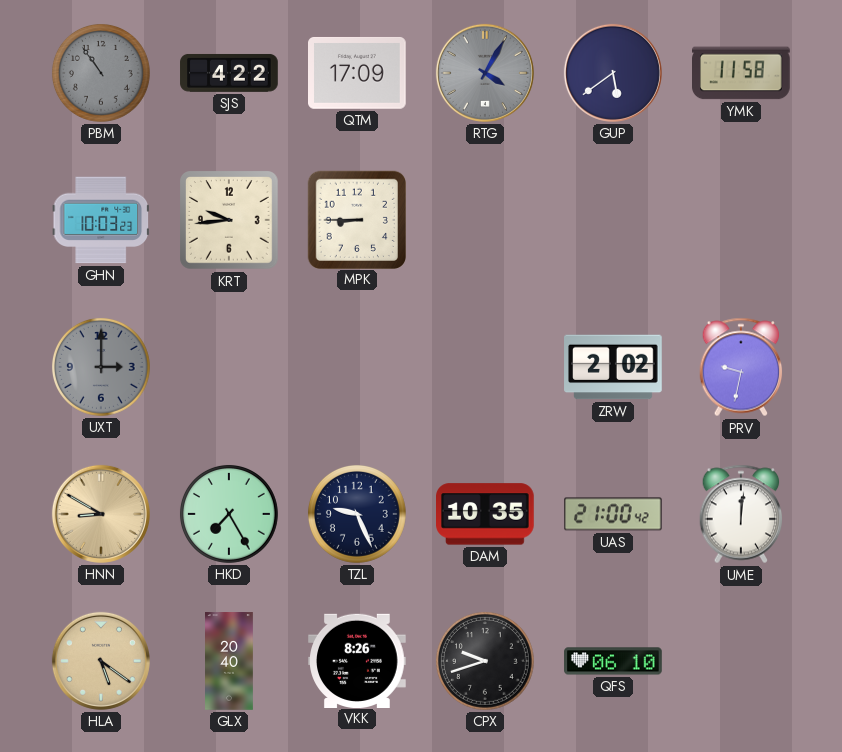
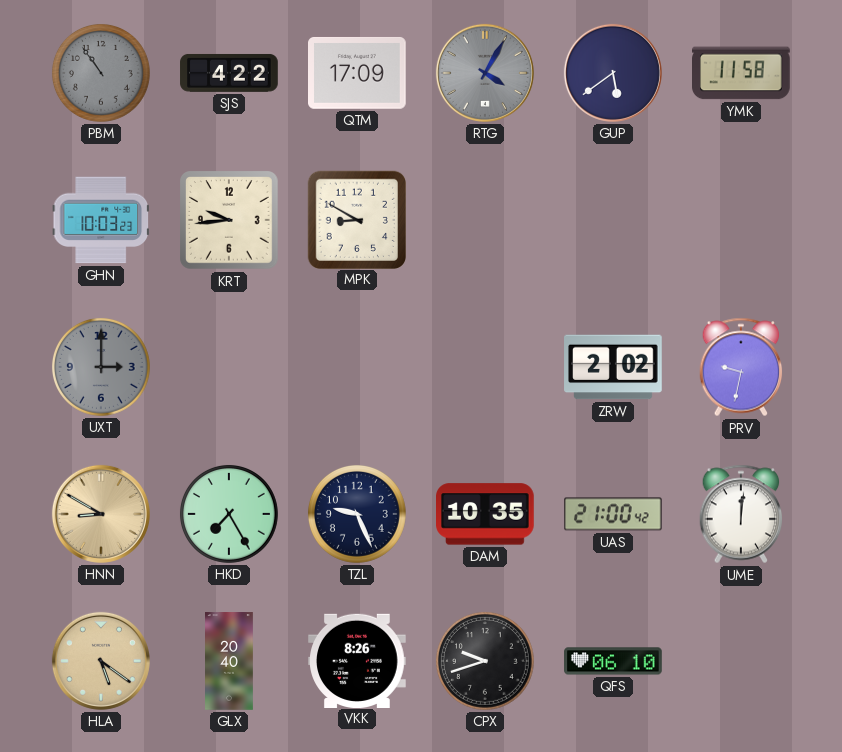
MPK: 8:45 -> 8:50 (356, 219)
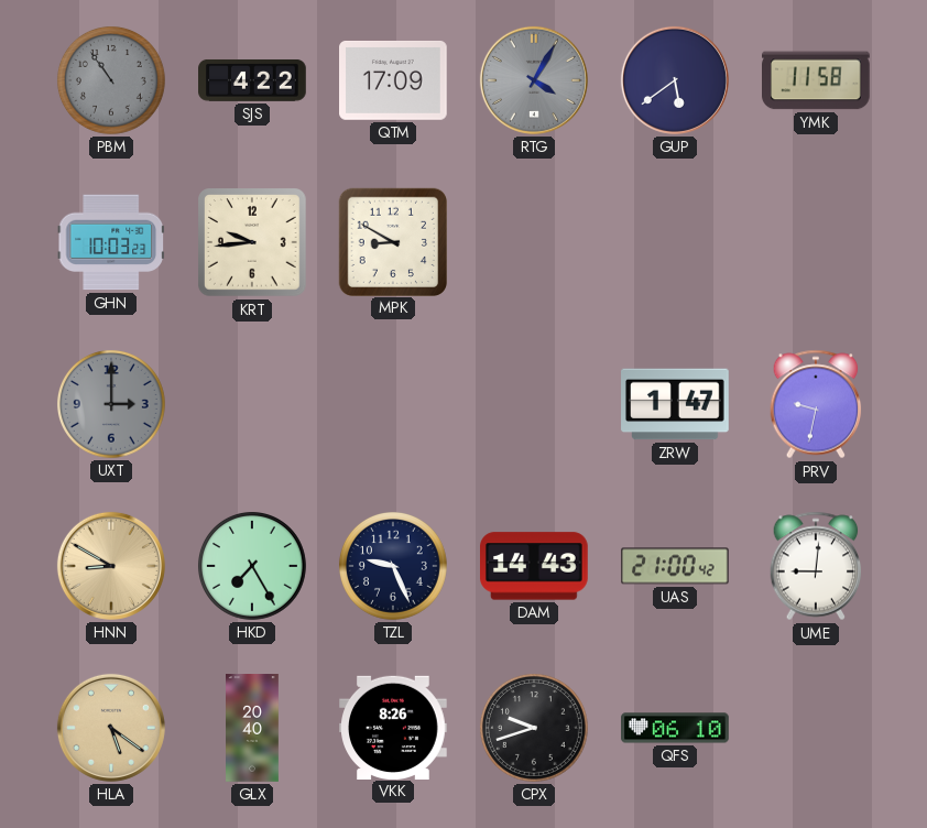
ZRW: 2:02 -> 1:47 (675, 404)
DAM: 10:35 -> 14:43 (535, 566)
UME: 12:01 -> 9:01 (816, 566)
